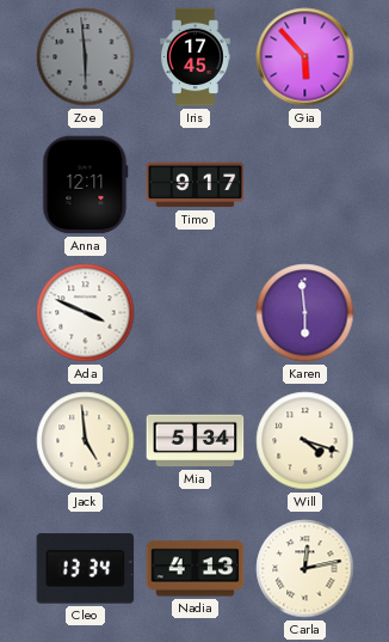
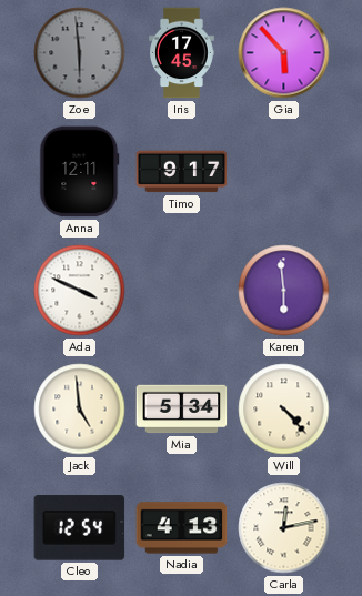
Will: 4:18 -> 4:23 (284, 410)
Cleo: 13:34 -> 12:54 (80, 528)
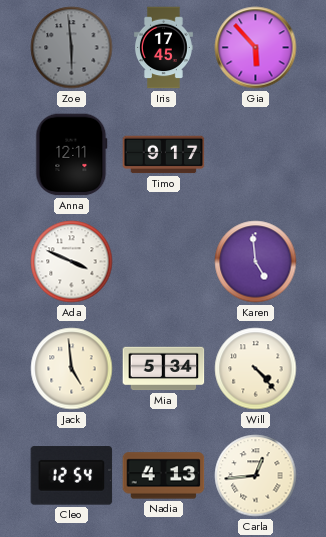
Karen: 5:59 -> 4:59 (256, 262)
Carla: 12:13 -> 12:44 (256, 476)
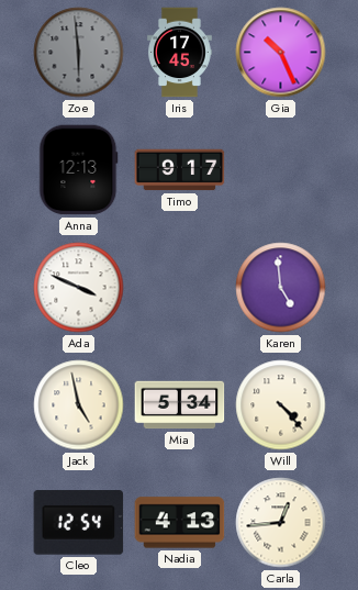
Gia: 5:53 -> 10:26 (281, 53)
Anna: 12:11 -> 12:13 (79, 170)
Jack: 4:59 -> 4:58 (79, 405)
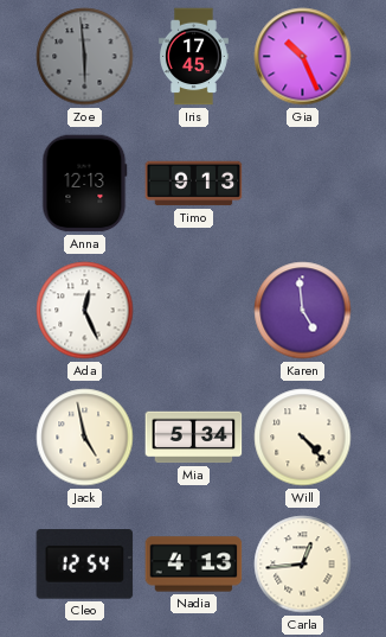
Timo: 9:17 -> 9:13 (194, 184)
Ada: 3:49 -> 12:26 (85, 311)
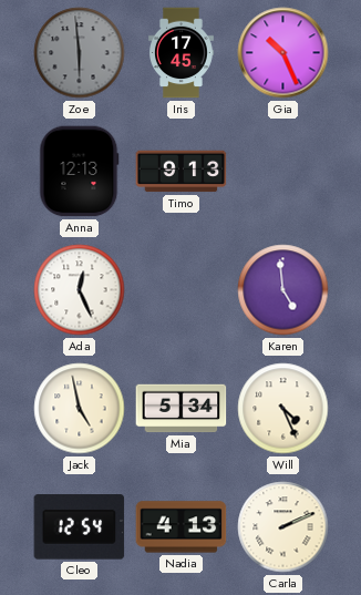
Will: 4:23 -> 4:26 (283, 409)
Carla: 12:44 -> 2:11 (283, 527)
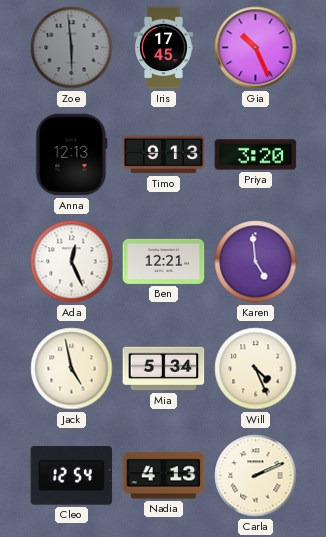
Priya: none -> 3:20 (256, 155)
Ben: none -> 12:21 (164, 261)
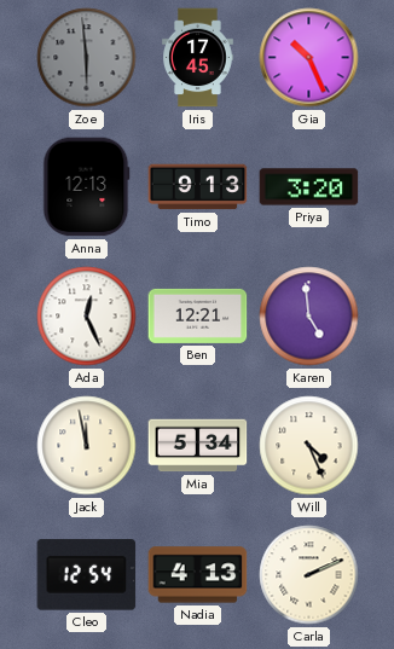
Jack: 4:58 -> 11:58 (87, 446)
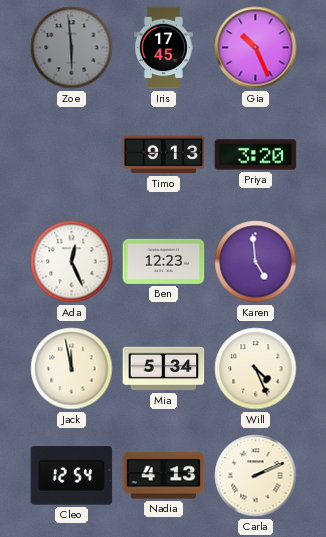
Anna: 12:13 -> none (87, 187)
Ben: 12:21 -> 12:23 (164, 261)
